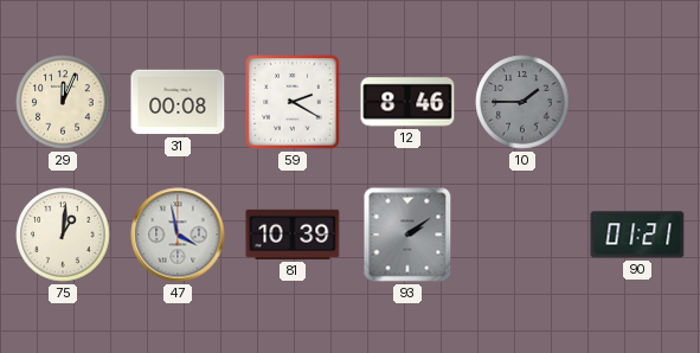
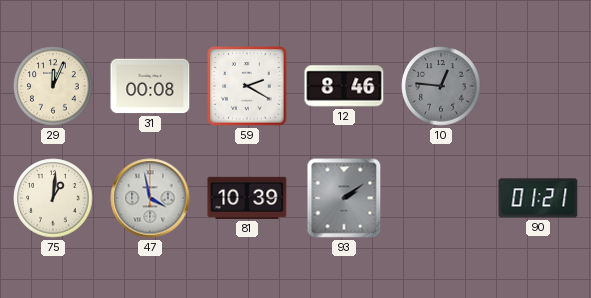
10: 1:45 -> 12:46 (441, 86)
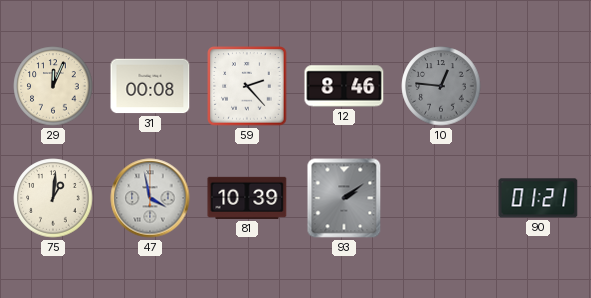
59: 2:20 -> 2:23 (247, 86)
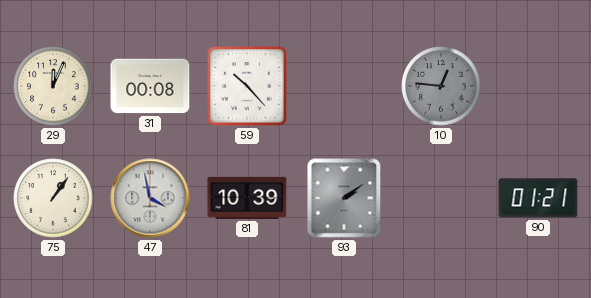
59: 2:23 -> 10:23 (247, 86)
12: 8:46 -> none (344, 86)
75: 1:01 -> 1:06 (53, 198)
